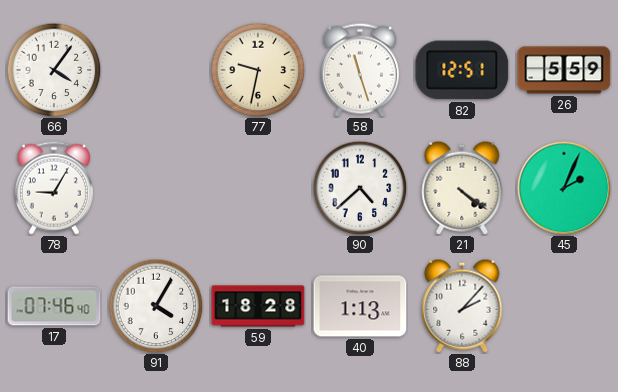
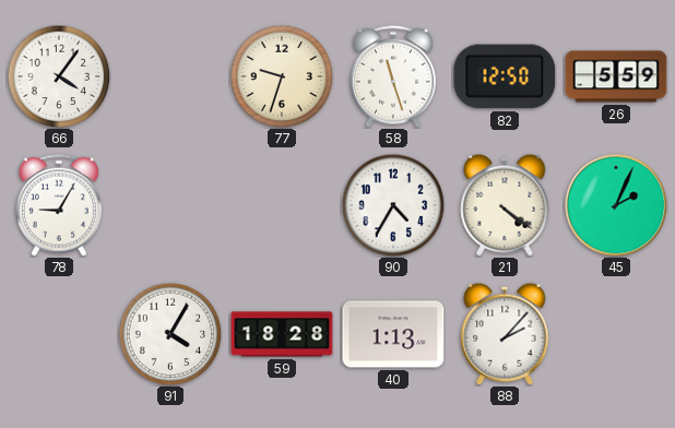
77: 9:32 -> 9:33 (282, 76)
82: 12:51 -> 12:50 (505, 76)
90: 4:38 -> 4:35 (393, 205)
17: 07:46 -> none (54, 306)
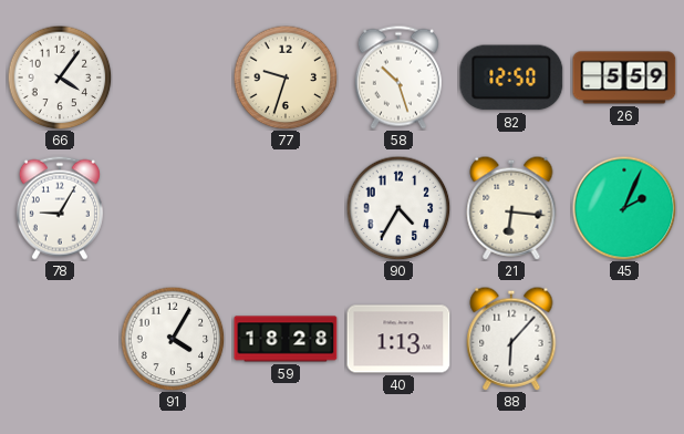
58: 11:27 -> 10:27 (398, 77)
21: 4:21 -> 6:16 (511, 208)
88: 2:07 -> 6:07 (511, 339)
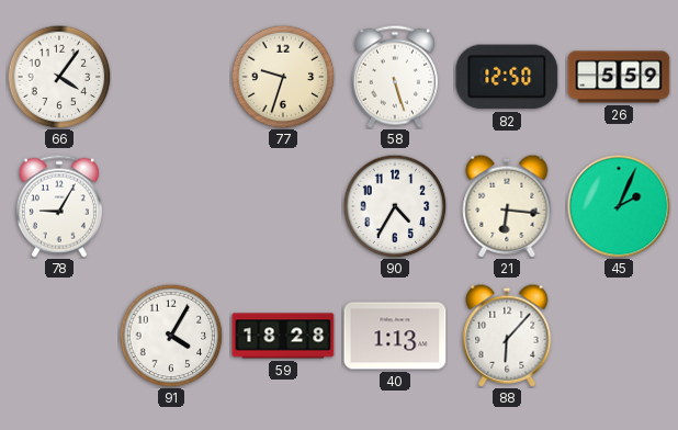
58: 10:27 -> 5:27 (395, 77)
